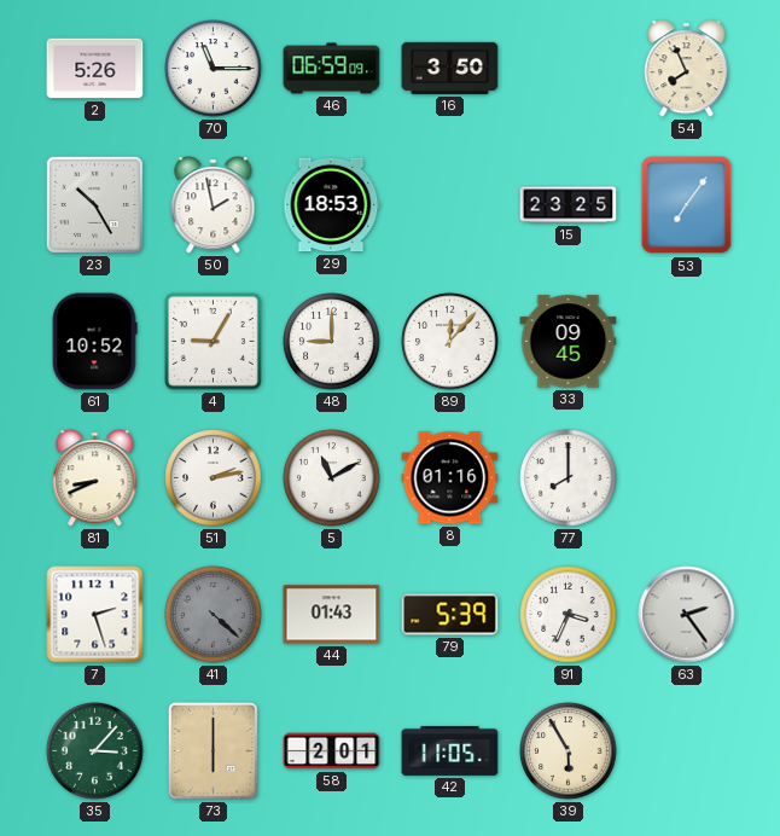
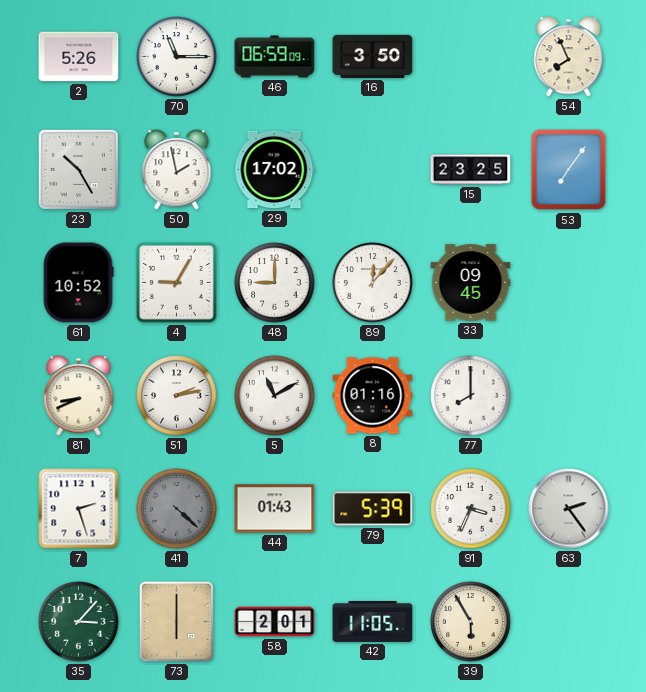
29: 18:53 -> 17:02 (275, 170)
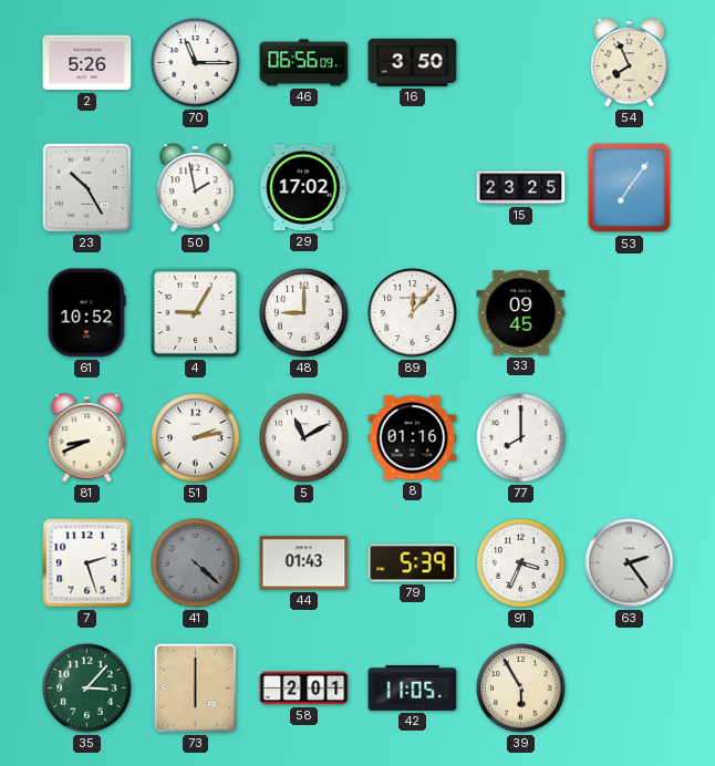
46: 06:59 -> 06:56 (304, 63)
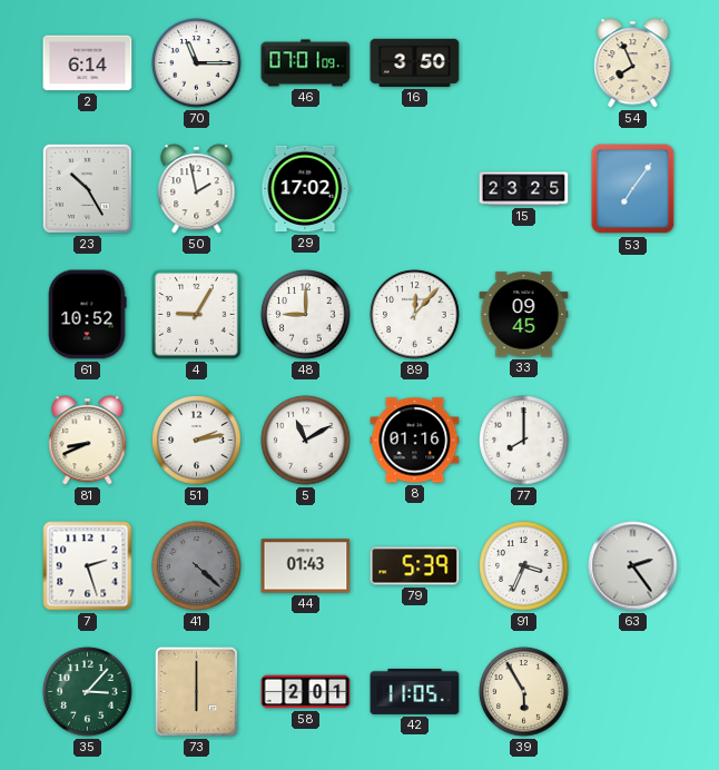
2: 5:26 -> 6:14 (88, 63)
46: 06:56 -> 07:01 (306, 63)
